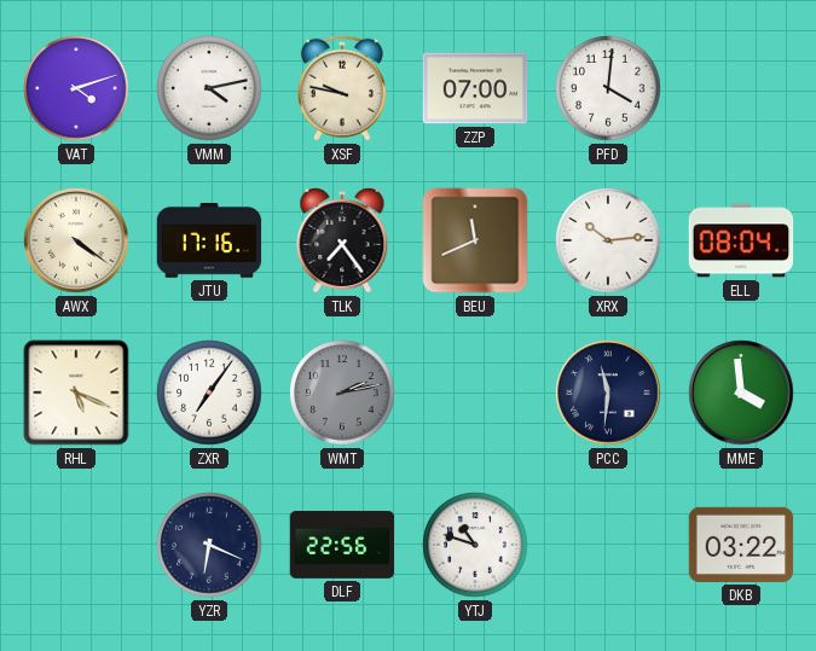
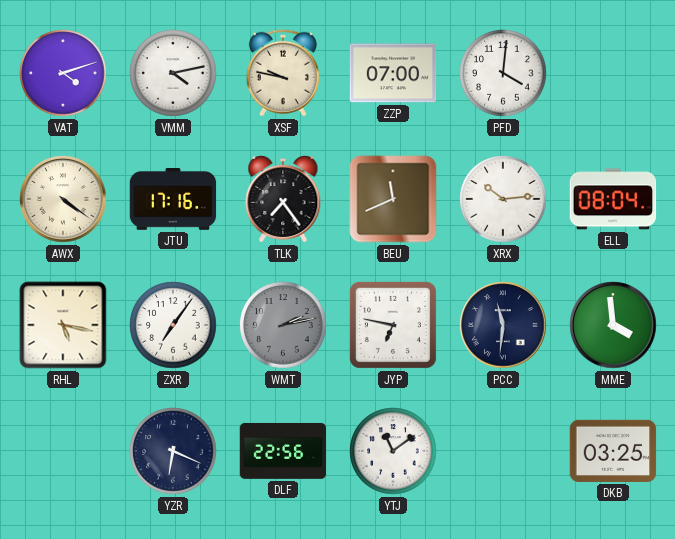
RHL: 5:19 -> 5:17 (63, 325)
JYP: none -> 6:47 (393, 325)
YTJ: 10:48 -> 11:09 (393, 451)
DKB: 03:22 -> 03:25 (613, 451)
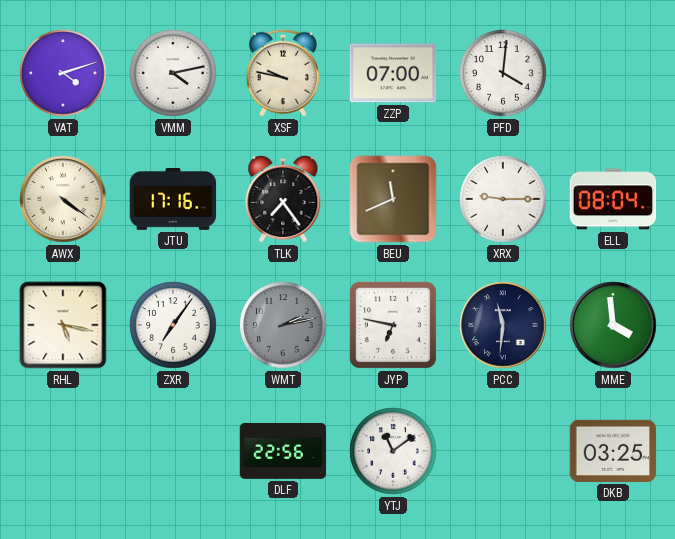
XRX: 10:14 -> 9:15 (503, 199)
YZR: 6:19 -> none (173, 451)
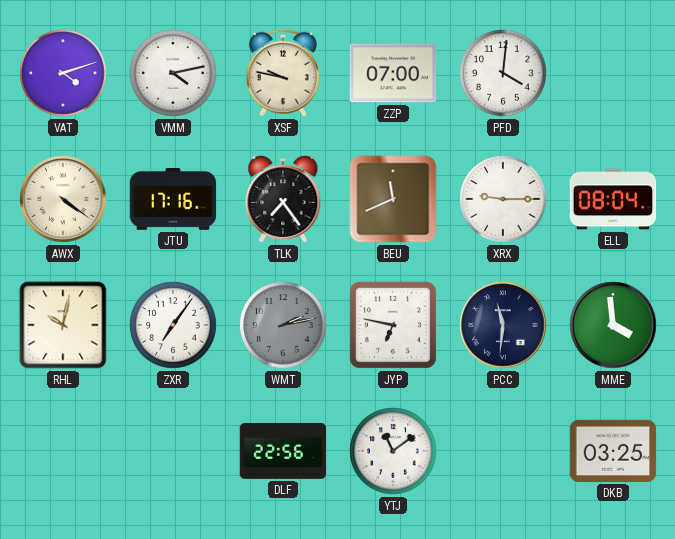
RHL: 5:17 -> 10:02 (63, 325)
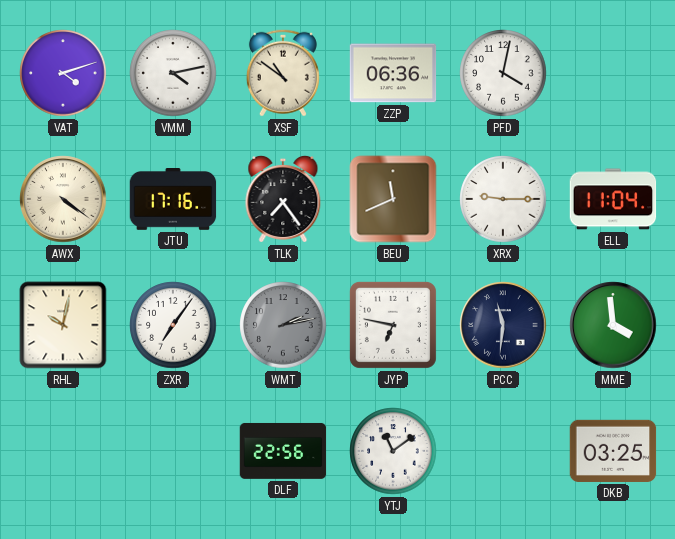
XSF: 9:47 -> 10:51 (283, 73)
ZZP: 07:00 -> 06:36 (393, 73)
PFD: 4:01 -> 4:02 (503, 73)
ELL: 08:04 -> 11:04 (613, 199)
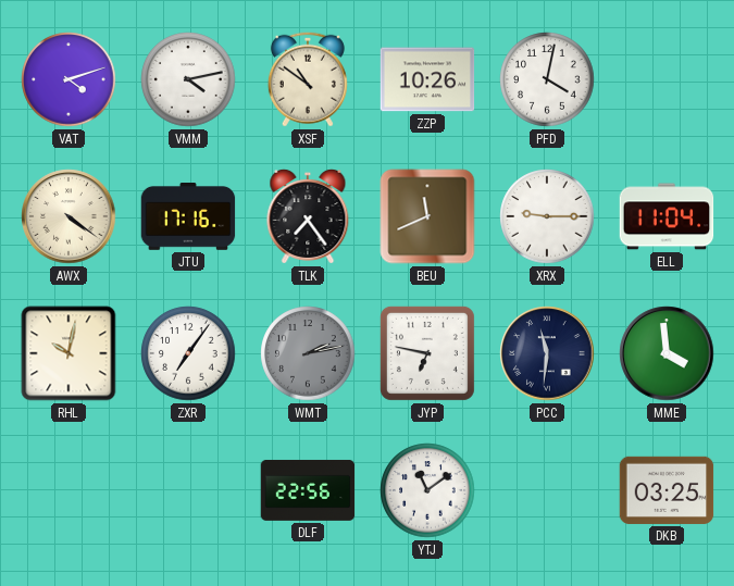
ZZP: 06:36 -> 10:26 (427, 79)
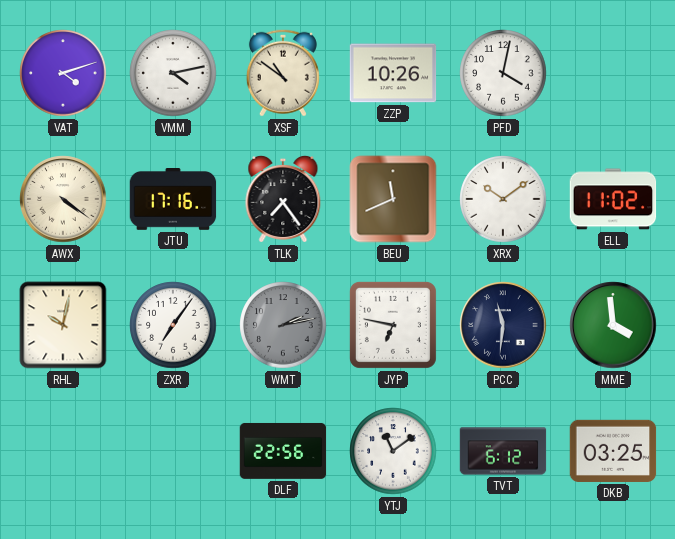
XRX: 9:15 -> 10:09 (503, 199)
ELL: 11:04 -> 11:02 (613, 199)
TVT: none -> 6:12 (503, 451)
